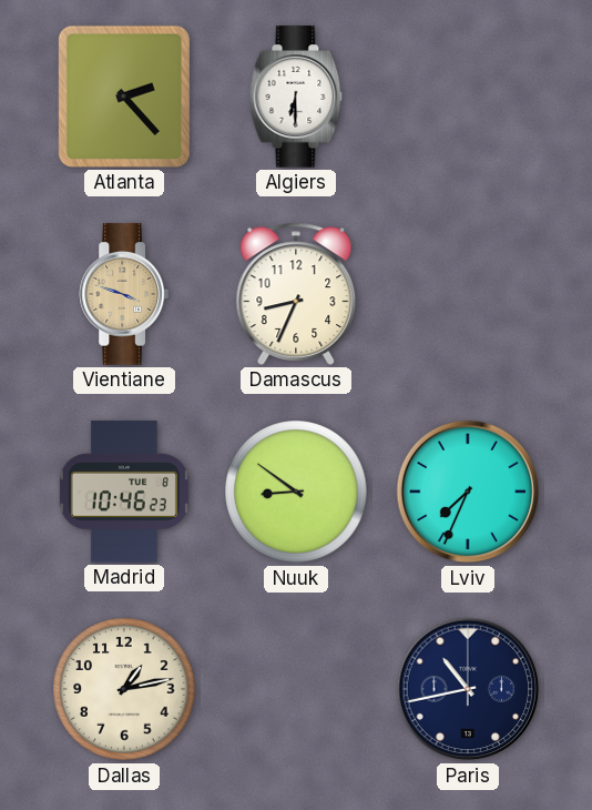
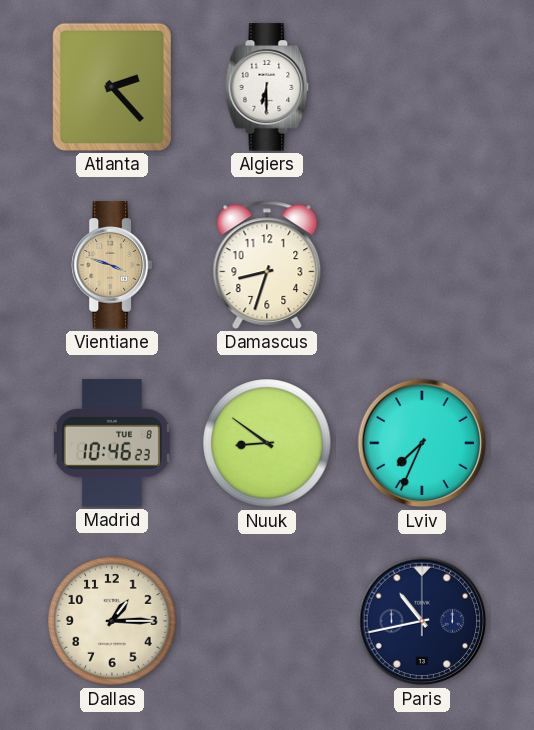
Damascus: 8:34 -> 8:33 (267, 265)
Dallas: 1:13 -> 1:15 (112, 621)
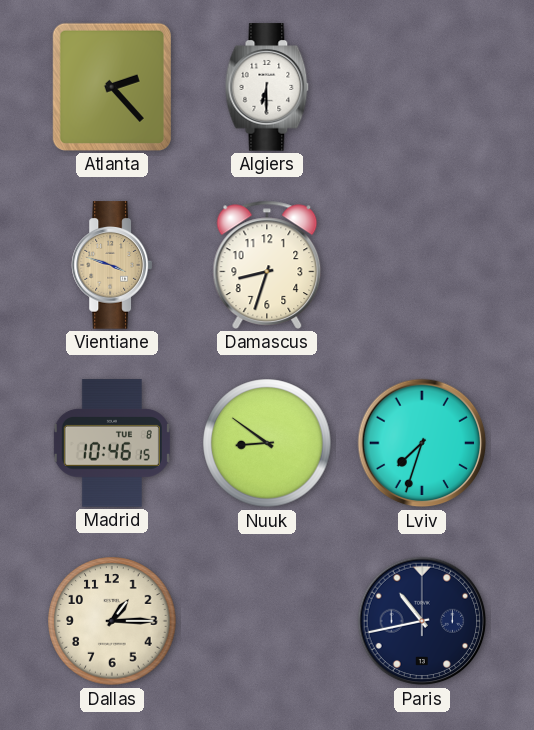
Madrid: 10:46:23 -> 10:46:15 (112, 443)
Lviv: 7:34 -> 7:33 (422, 443)
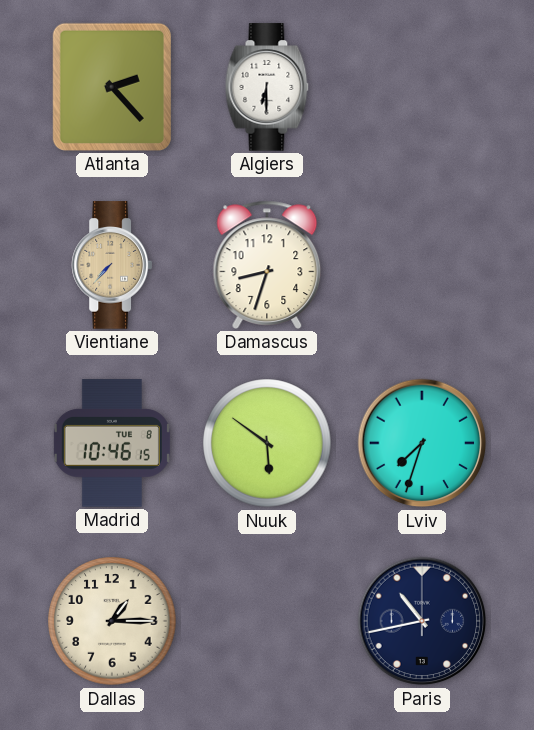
Vientiane: 3:48 -> 7:37 (111, 265)
Nuuk: 8:51 -> 5:51 (267, 443)
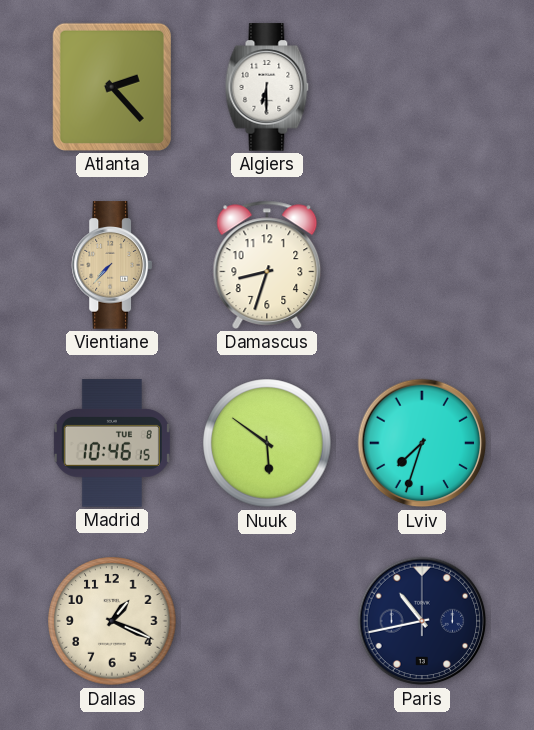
Dallas: 1:15 -> 1:19 (112, 621)
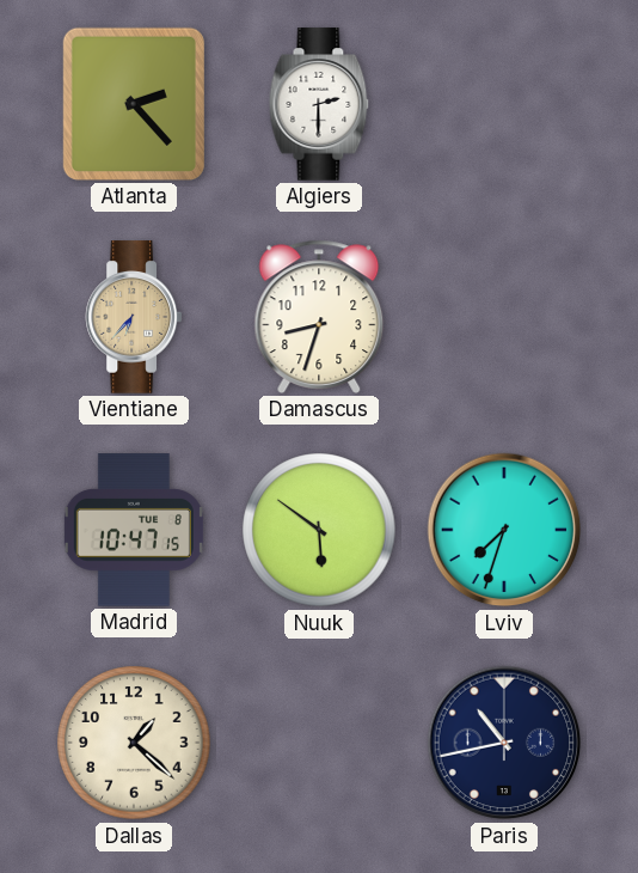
Algiers: 6:30 -> 2:30 (319, 104)
Vientiane: 7:37 -> 6:37 (133, 317)
Madrid: 10:46 -> 10:47 (134, 530)
Dallas: 1:19 -> 1:22 (134, 743)
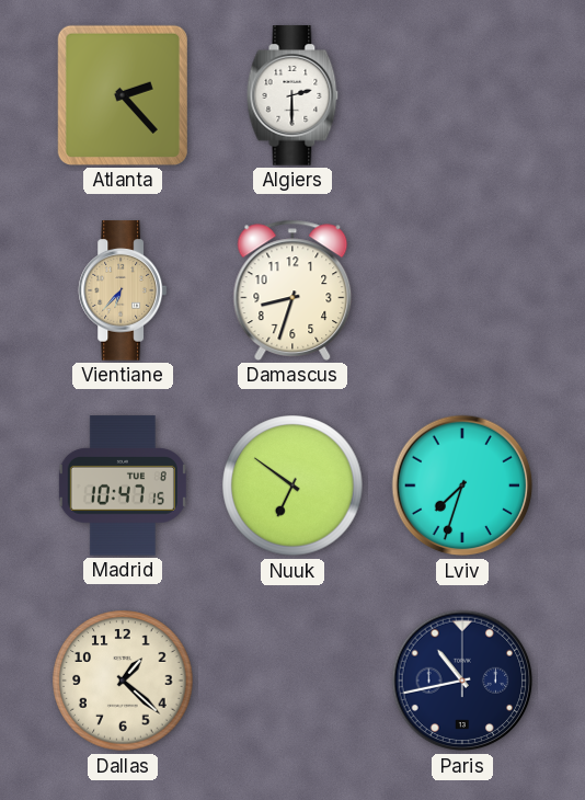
Nuuk: 5:51 -> 6:51 (292, 485)
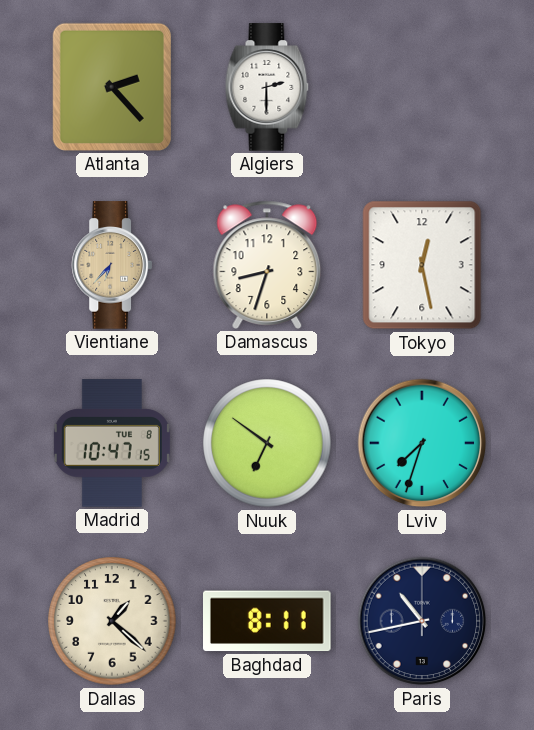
Tokyo: none -> 12:28 (422, 265)
Baghdad: none -> 8:11 (268, 621)
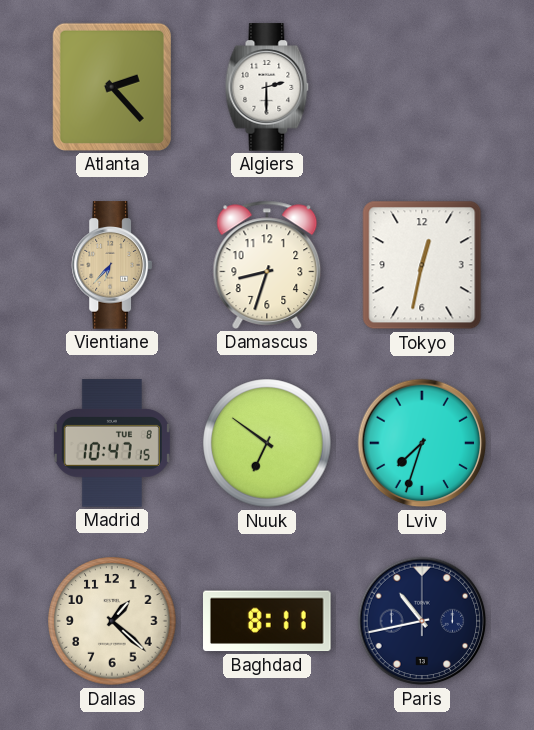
Tokyo: 12:28 -> 12:32 (422, 265)
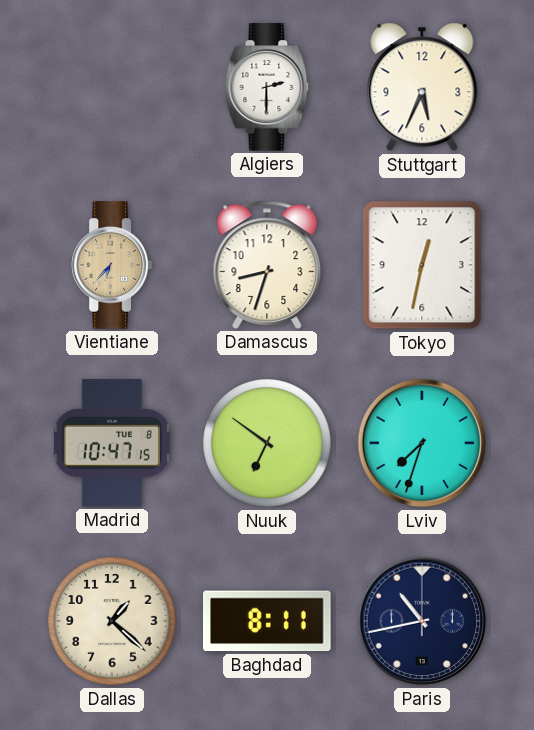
Atlanta: 2:23 -> none (112, 87)
Stuttgart: none -> 5:34 (422, 87)
